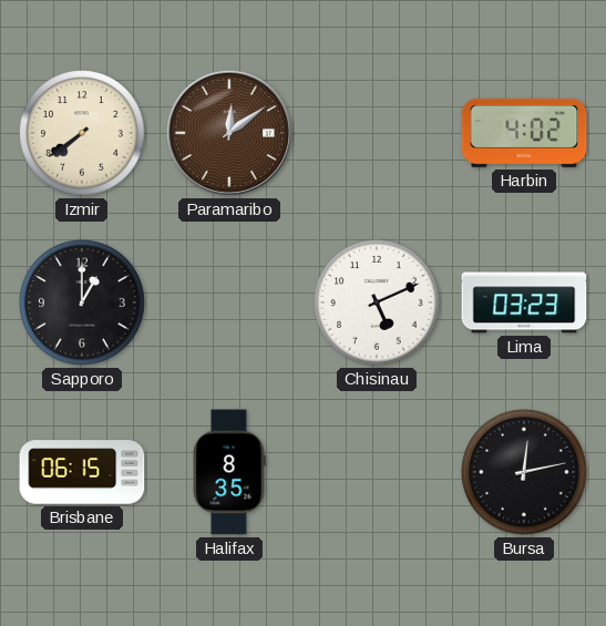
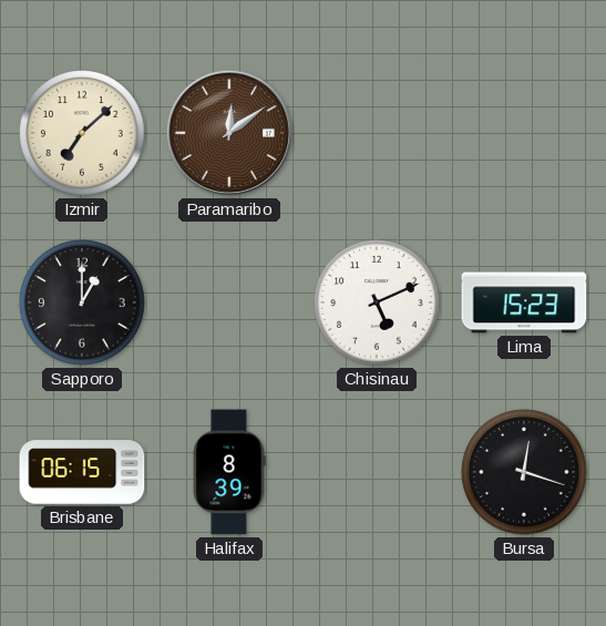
Izmir: 7:39 -> 7:08 (82, 133)
Harbin: 4:02 -> none (524, 133)
Lima: 03:23 -> 15:23 (524, 302)
Halifax: 8:35 -> 8:39 (229, 472)
Bursa: 12:13 -> 12:18 (524, 472)
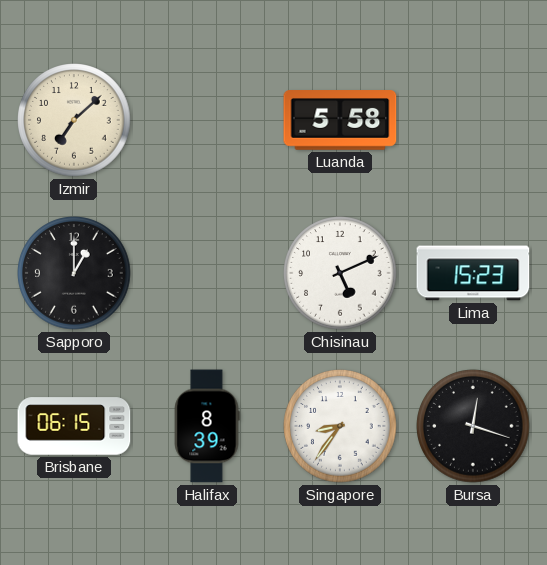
Paramaribo: 12:09 -> none (229, 133)
Luanda: none -> 5:58 (340, 120)
Singapore: none -> 8:36 (340, 426)
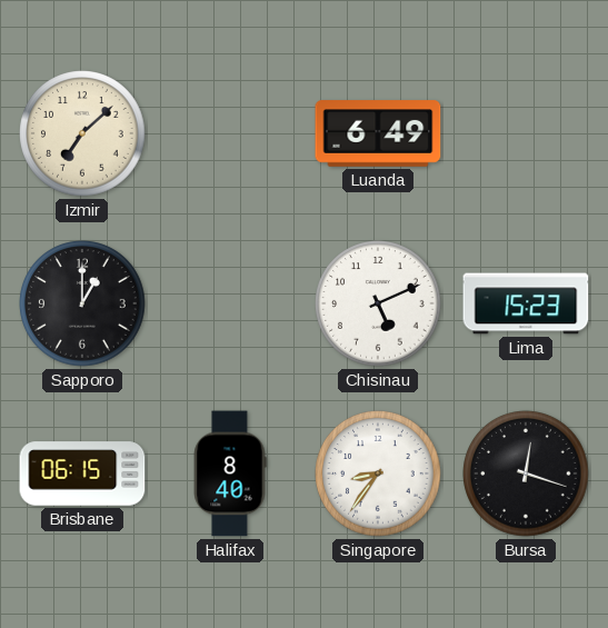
Luanda: 5:58 -> 6:49 (378, 133)
Halifax: 8:39 -> 8:40 (230, 474)
